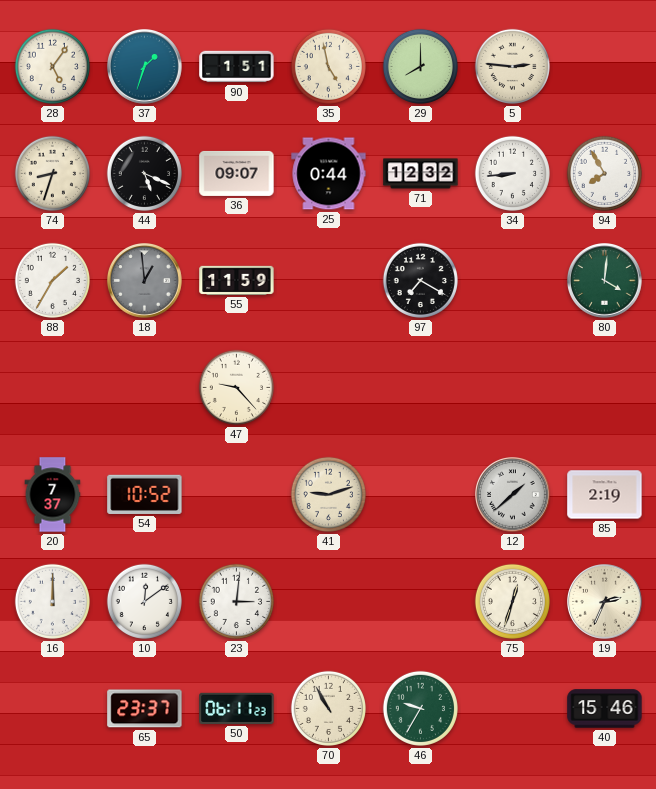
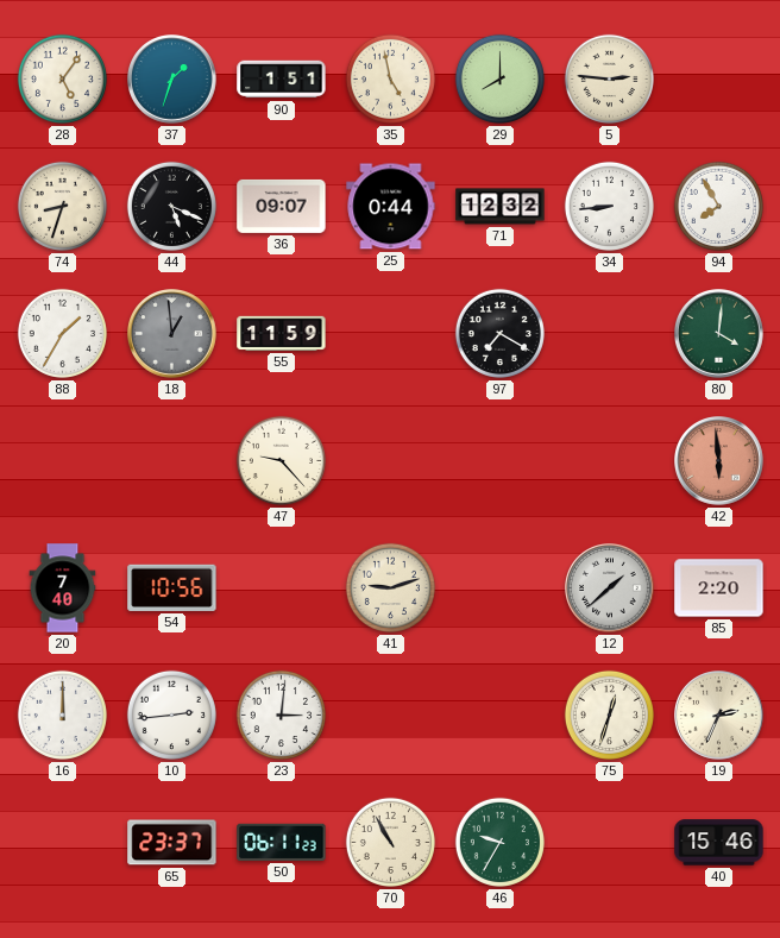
42: none -> 5:59 (719, 461)
20: 7:37 -> 7:40 (63, 588)
54: 10:52 -> 10:56 (172, 587)
85: 2:19 -> 2:20 (719, 588)
10: 12:09 -> 2:44 (171, 714)
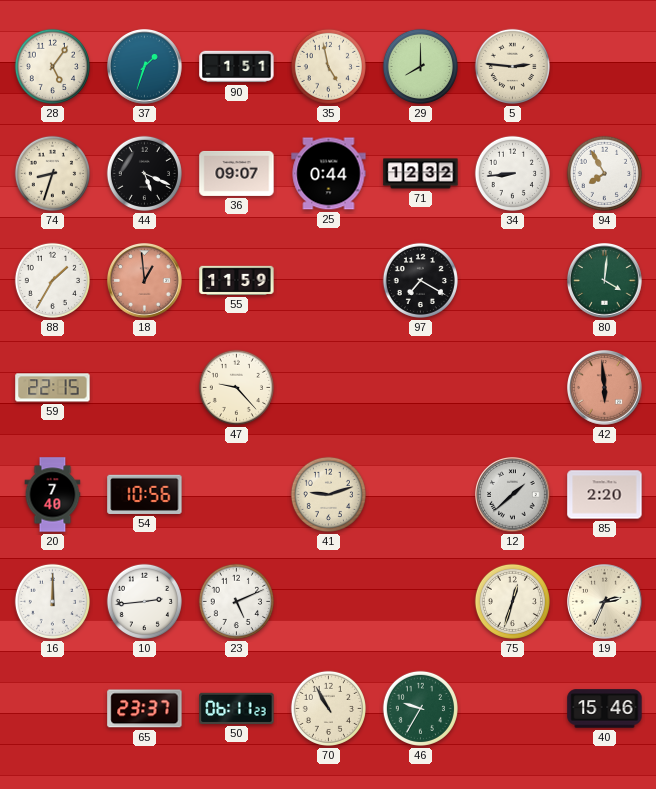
18 dial: grey -> salmon (145, 281)
59: none -> 22:15 (53, 388)
23: 3:01 -> 5:11 (236, 601)
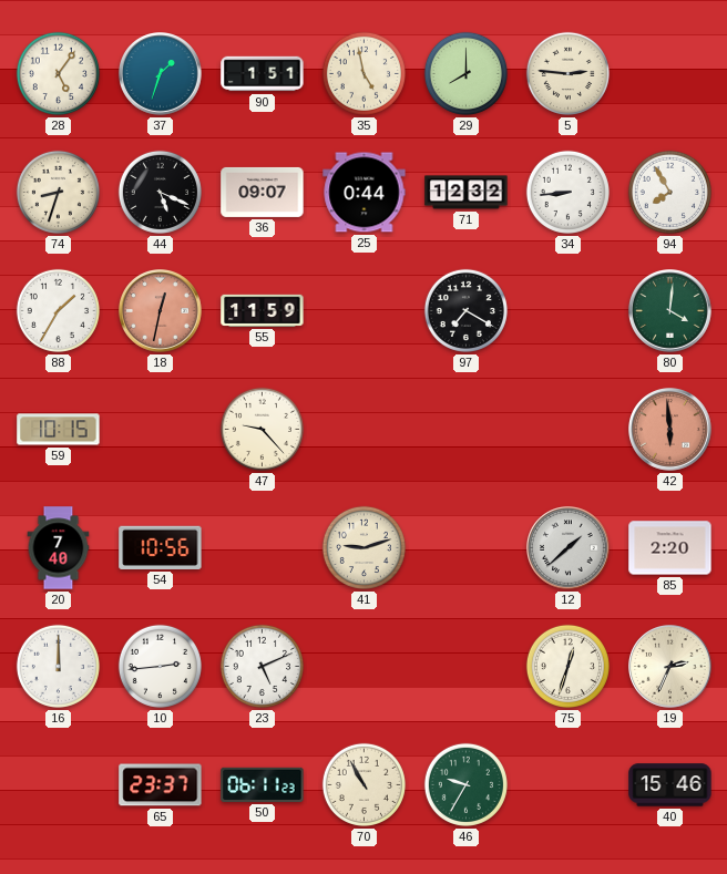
18: 12:59 -> 12:32 (161, 311)
59: 22:15 -> 10:15 (59, 430)
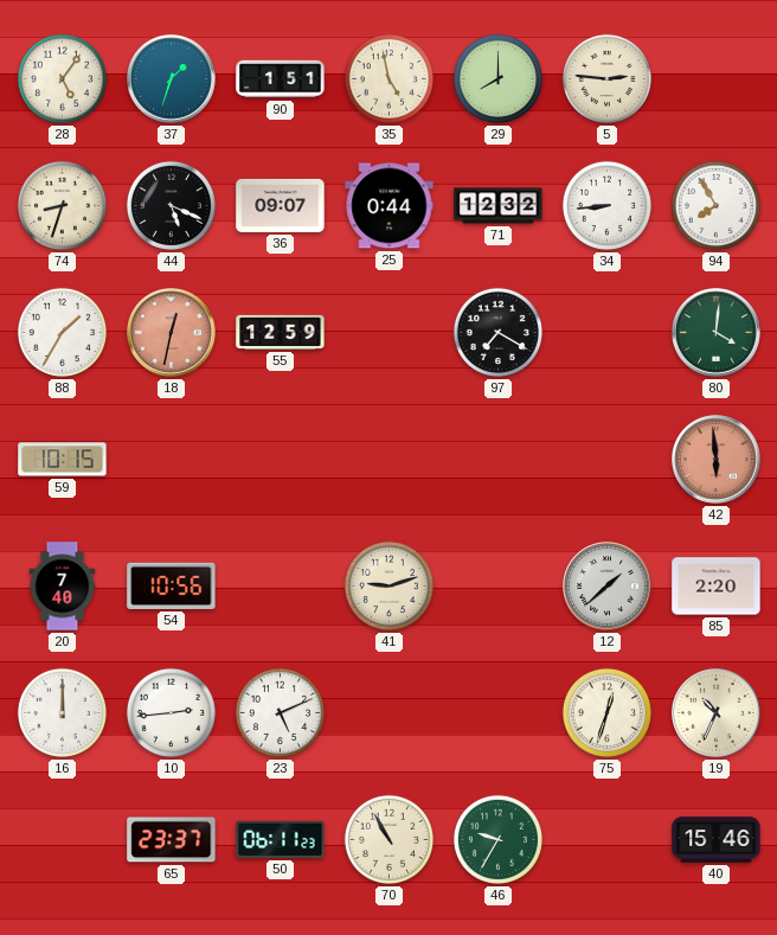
55: 11:59 -> 12:59 (281, 332)
47: 9:23 -> none (262, 429)
19: 2:34 -> 10:34 (717, 713)
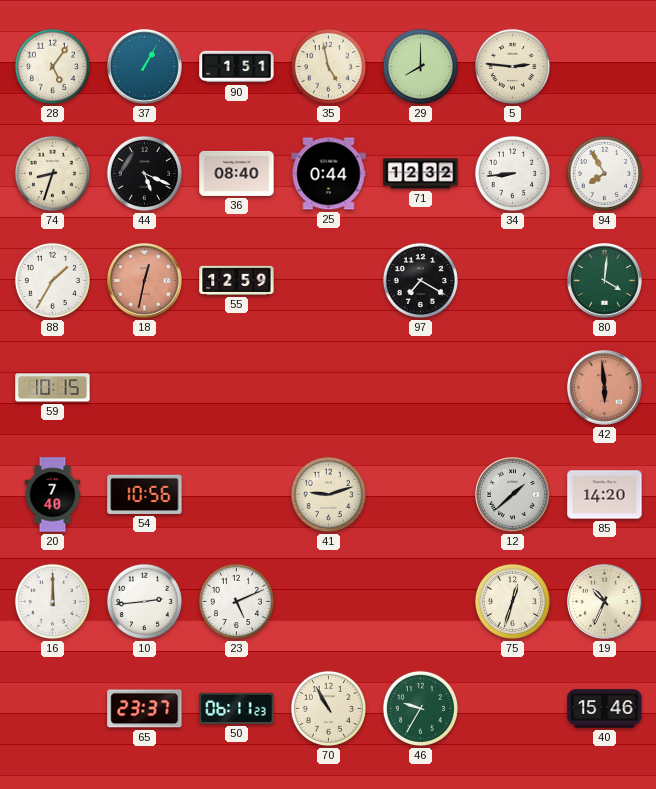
37: 1:33 -> 1:05 (145, 67)
36: 09:07 -> 08:40 (237, 173)
85: 2:20 -> 14:20 (605, 495)
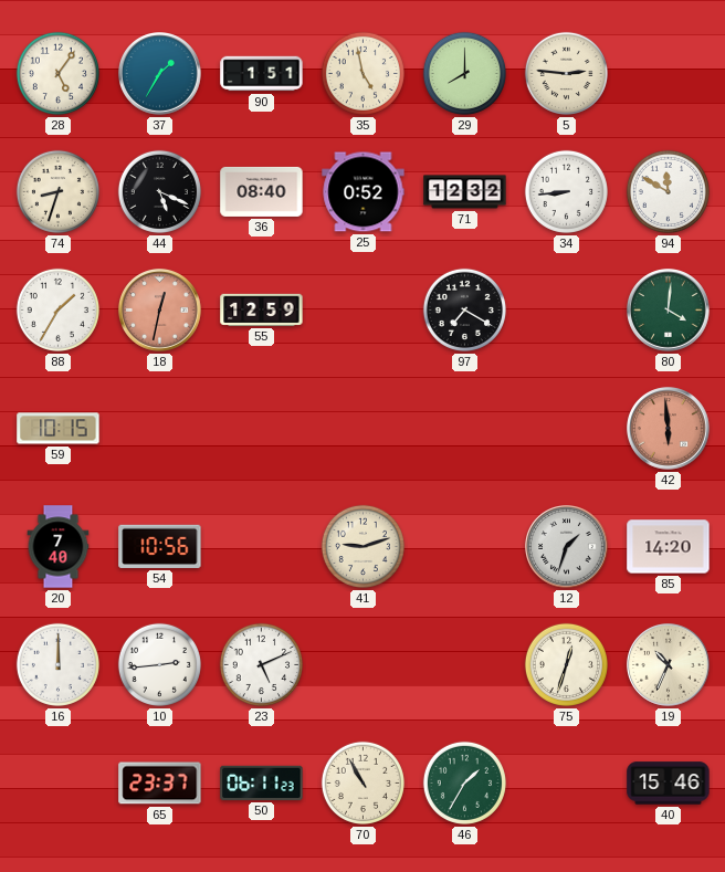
37: 1:05 -> 1:35 (160, 74)
25: 0:44 -> 0:52 (364, 192)
94: 7:55 -> 11:50 (668, 191)
12: 1:38 -> 1:33 (567, 547)
46: 9:35 -> 1:35 (464, 782)
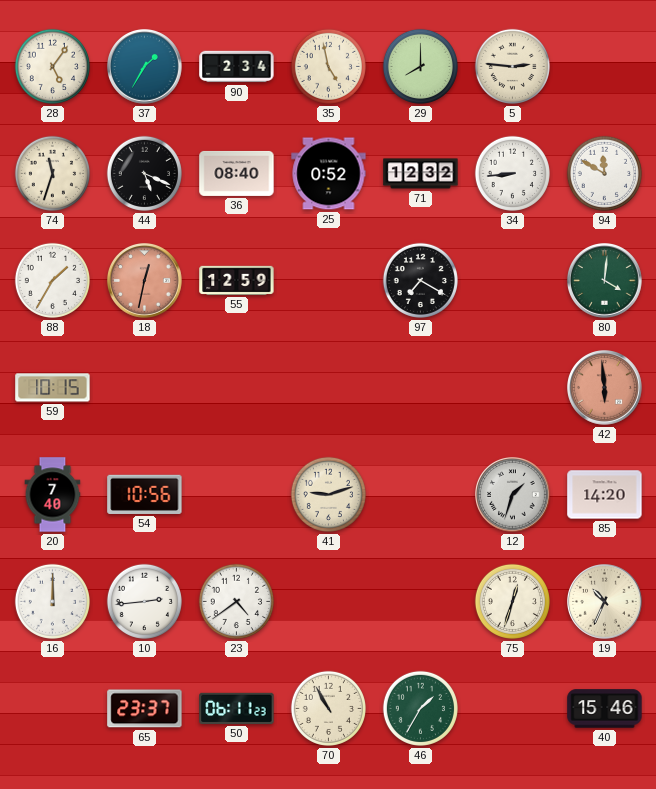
90: 1:51 -> 2:34 (237, 67)
74: 8:33 -> 11:33 (52, 173)
23: 5:11 -> 4:39 (236, 601)
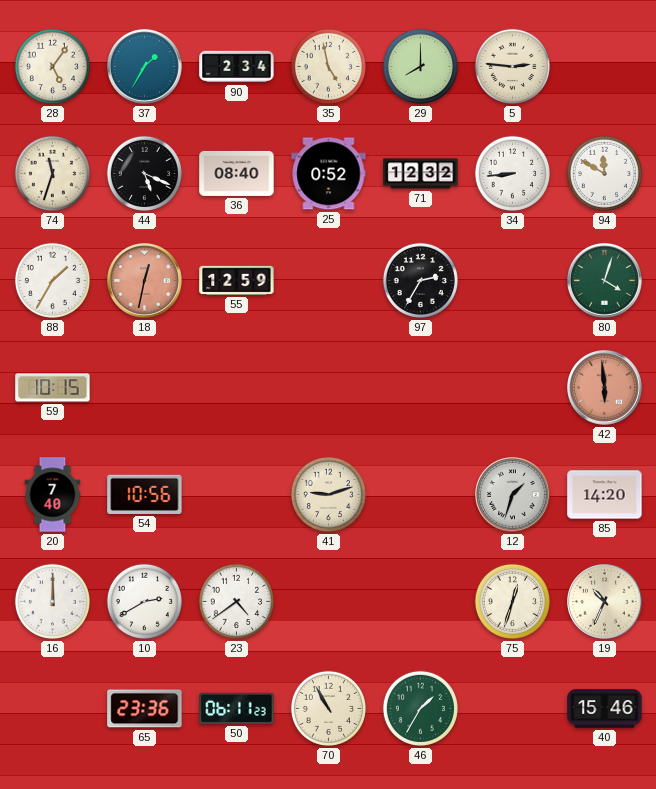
97: 7:20 -> 2:35 (420, 280)
80: 4:01 -> 4:03 (605, 281)
10: 2:44 -> 2:40 (144, 601)
65: 23:37 -> 23:36 (145, 709)
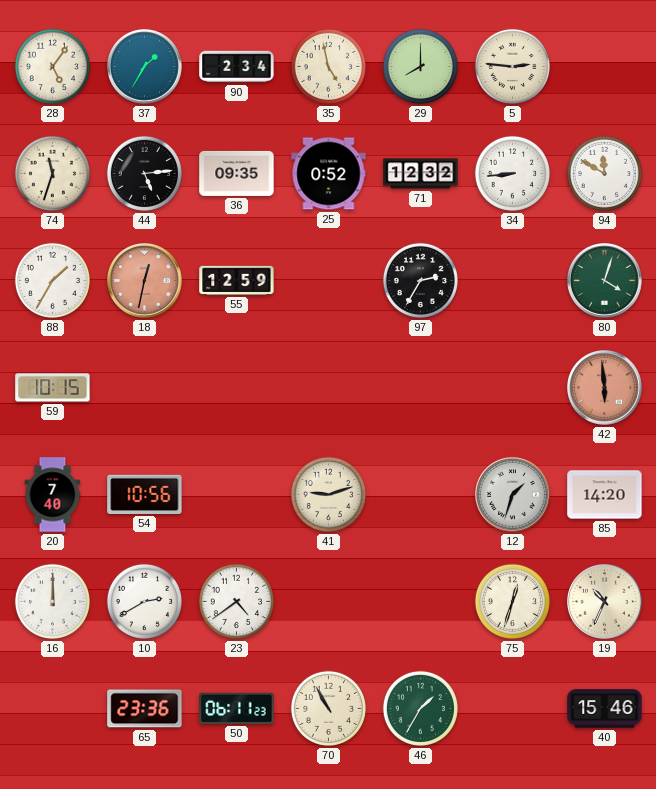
44: 5:19 -> 5:14 (144, 173)
36: 08:40 -> 09:35 (237, 173)
